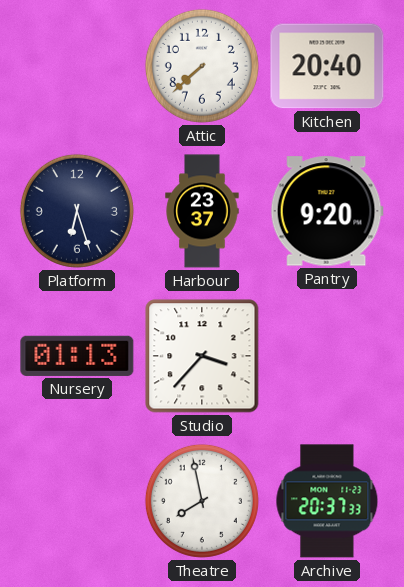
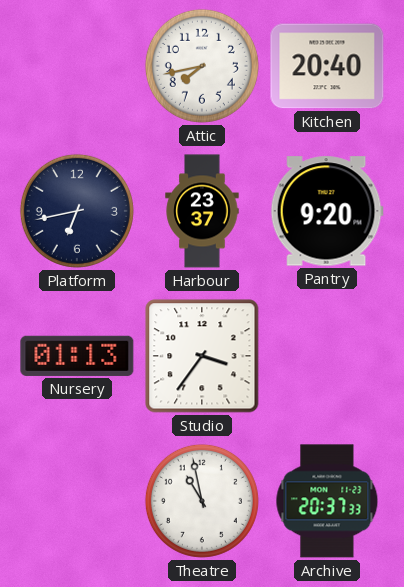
Attic: 7:38 -> 7:43 (202, 66)
Platform: 6:27 -> 6:43 (77, 211)
Studio: 3:37 -> 3:36 (202, 356)
Theatre: 7:58 -> 10:58 (202, 501)
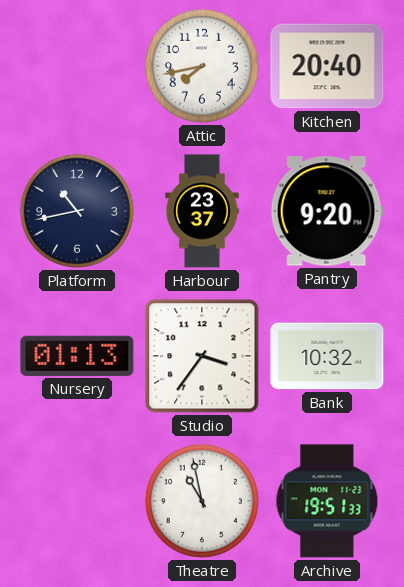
Platform: 6:43 -> 10:43 (77, 211)
Bank: none -> 10:32 (327, 356)
Archive: 20:37 -> 19:51 (327, 501)
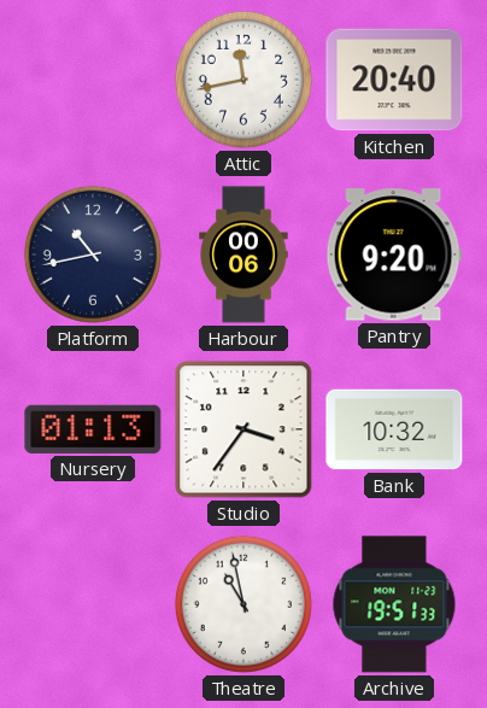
Attic: 7:43 -> 11:43 (243, 80)
Harbour: 23:37 -> 00:06 (243, 254)
